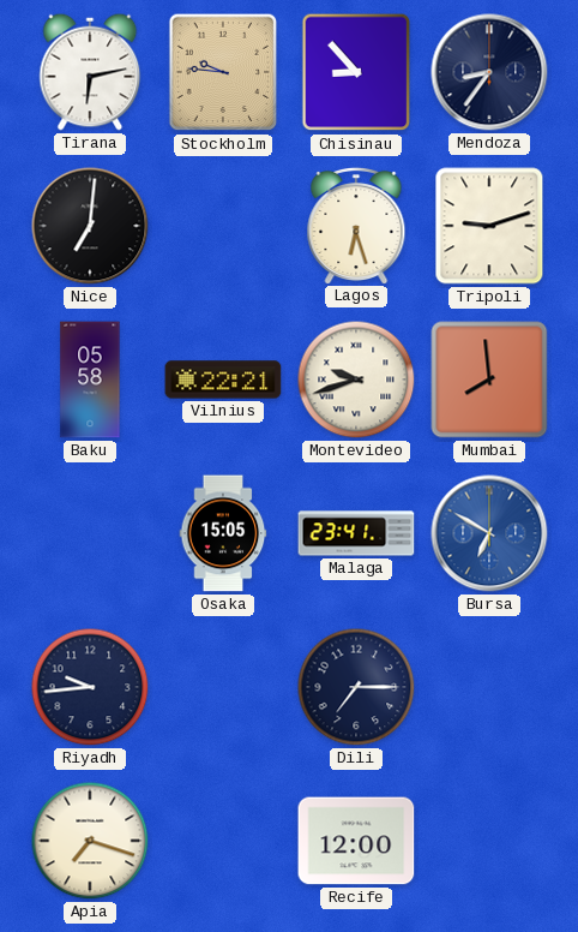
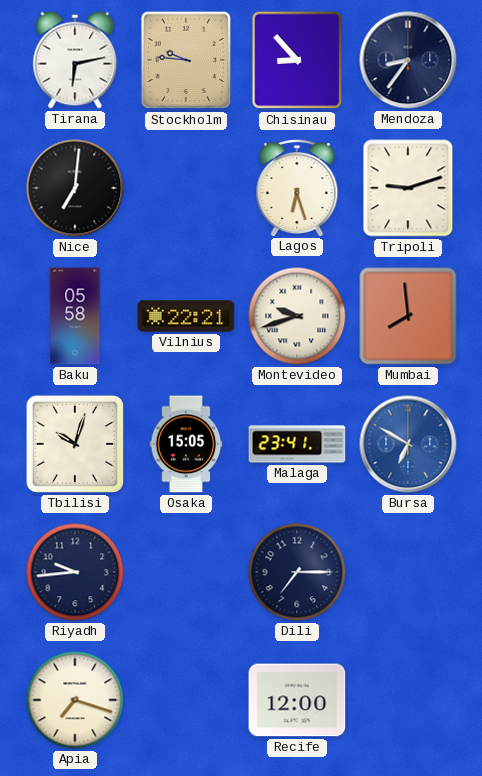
Tbilisi: none -> 10:03 (75, 444)
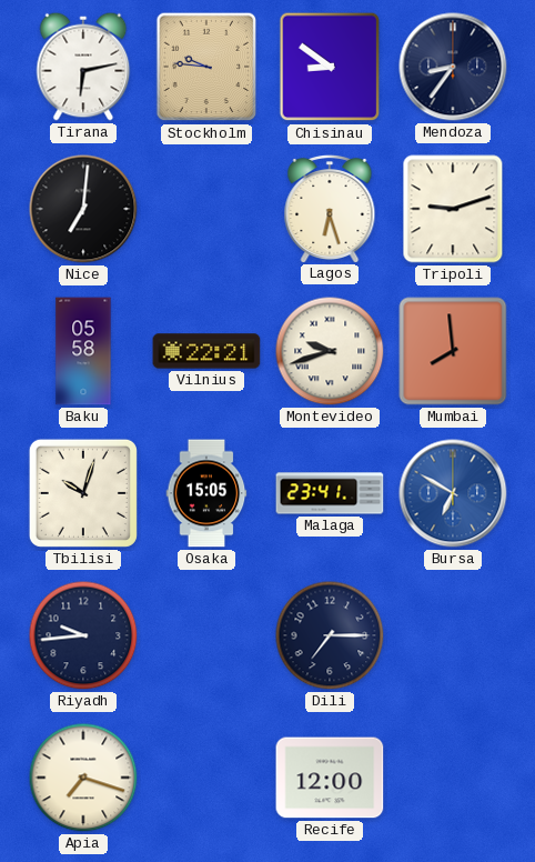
Chisinau: 8:53 -> 8:51 (330, 67)
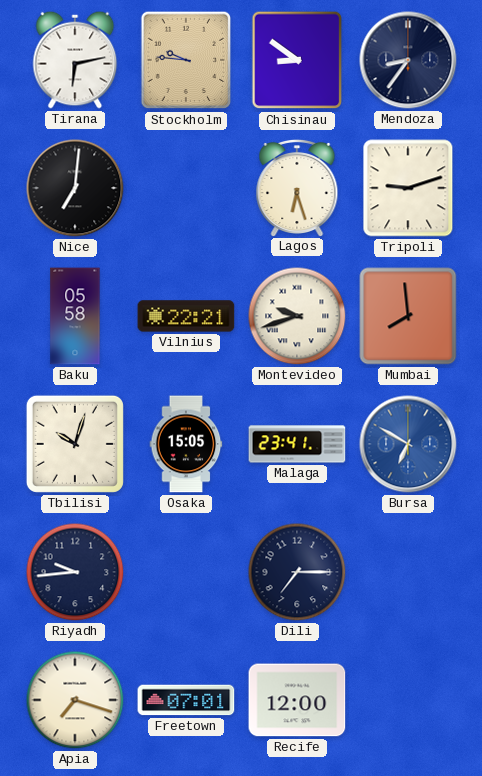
Freetown: none -> 07:01 (186, 700)
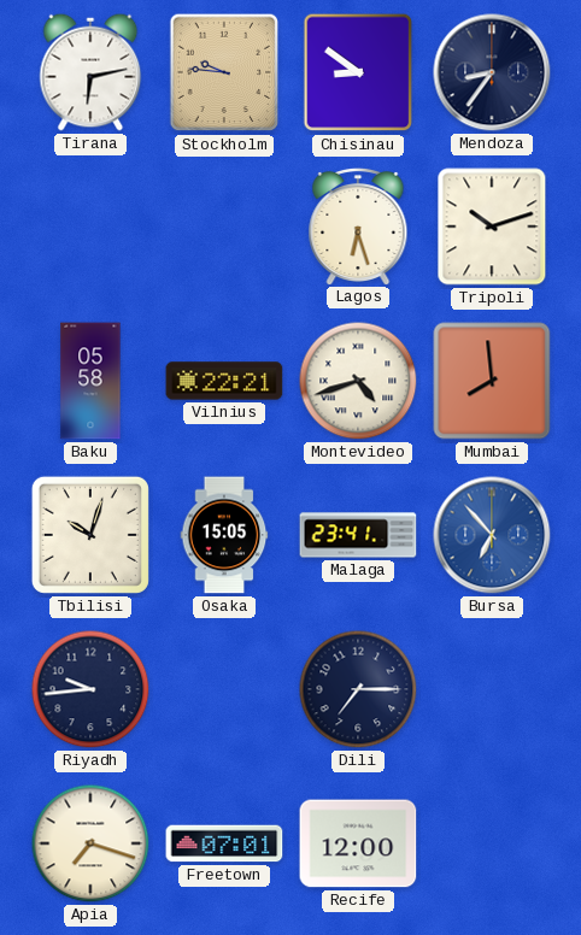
Nice: 7:01 -> none (75, 188)
Tripoli: 9:12 -> 10:12 (492, 227)
Montevideo: 9:42 -> 4:42 (358, 381)
Bursa: 6:50 -> 6:53 (492, 535)
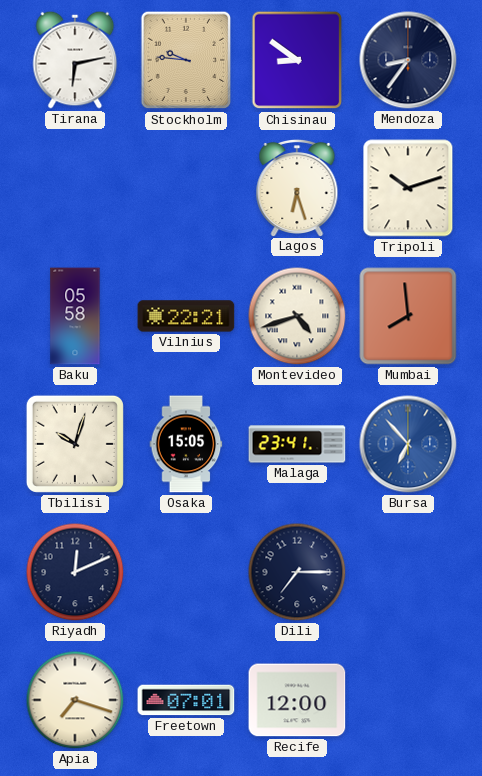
Riyadh: 9:44 -> 12:11 (75, 572)
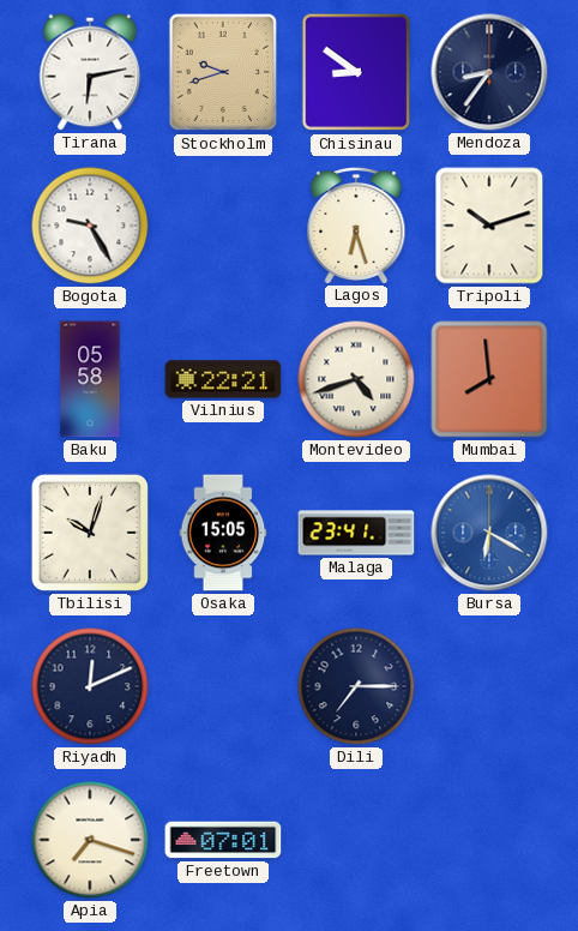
Stockholm: 9:46 -> 9:42 (223, 72)
Bogota: none -> 9:25 (90, 226)
Bursa: 6:53 -> 6:20 (489, 533)
Recife: 12:00 -> none (297, 700)
